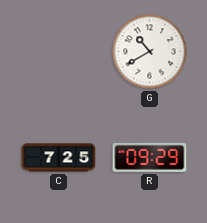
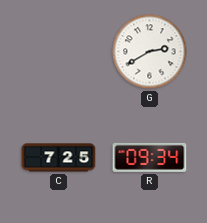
G: 10:40 -> 2:40 (150, 52)
R: 09:29 -> 09:34 (150, 157)
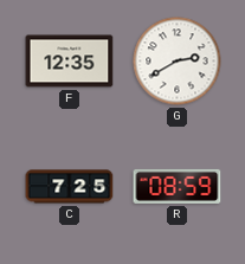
F: none -> 12:35 (70, 62)
R: 09:34 -> 08:59 (178, 186)
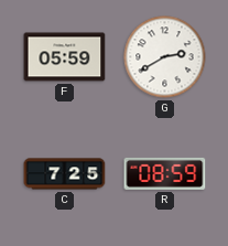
F: 12:35 -> 05:59 (65, 57)
